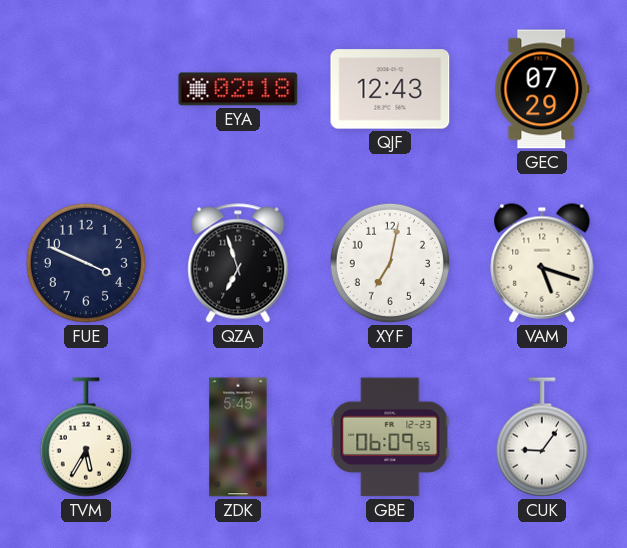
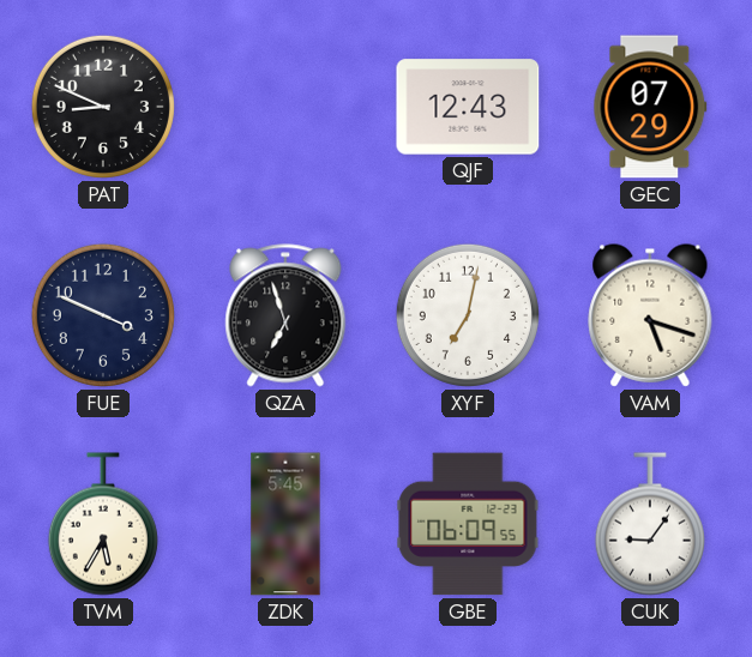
PAT: none -> 8:49 (103, 107)
EYA: 02:18 -> none (238, 89)
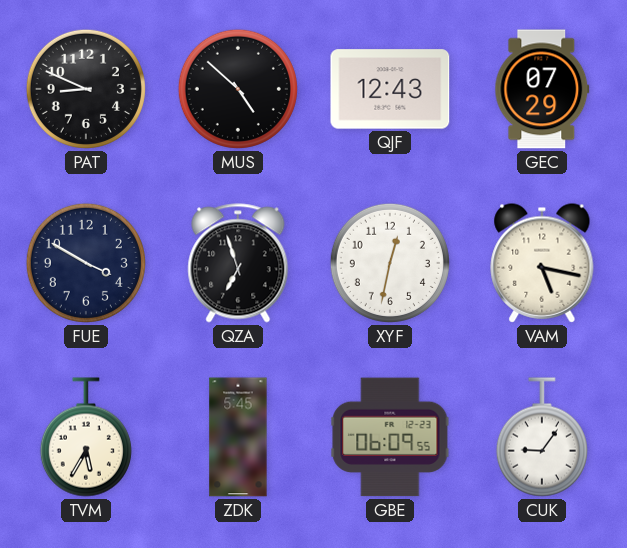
MUS: none -> 4:52 (238, 89)
FUE: 3:49 -> 3:50 (86, 263)
XYF: 7:02 -> 12:32 (390, 263)
VAM: 5:18 -> 5:17 (542, 263)
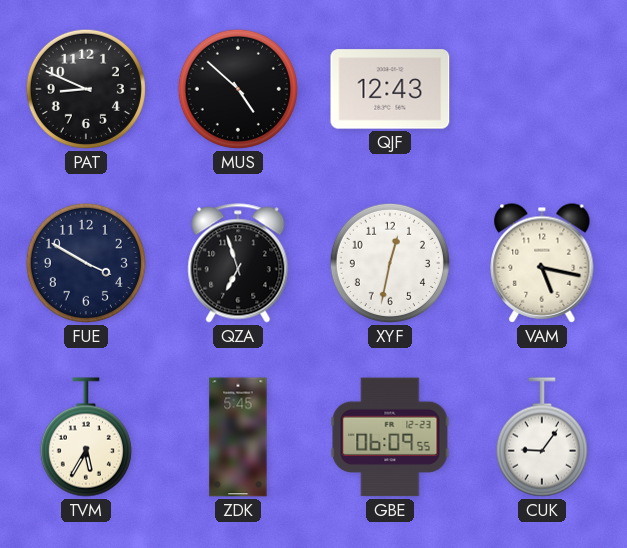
GEC: 07:29 -> none (542, 89)
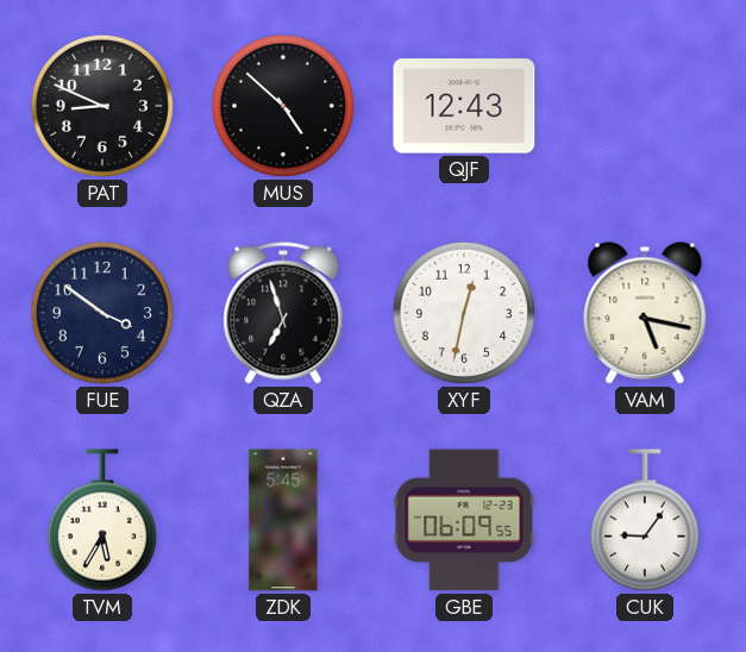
FUE: 3:50 -> 3:51 (102, 313)
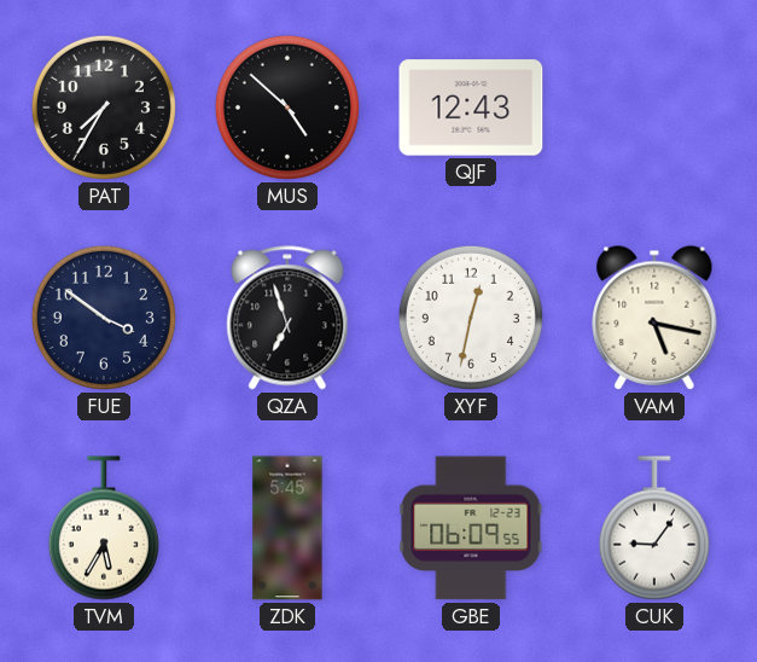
PAT: 8:49 -> 7:35 (104, 108)
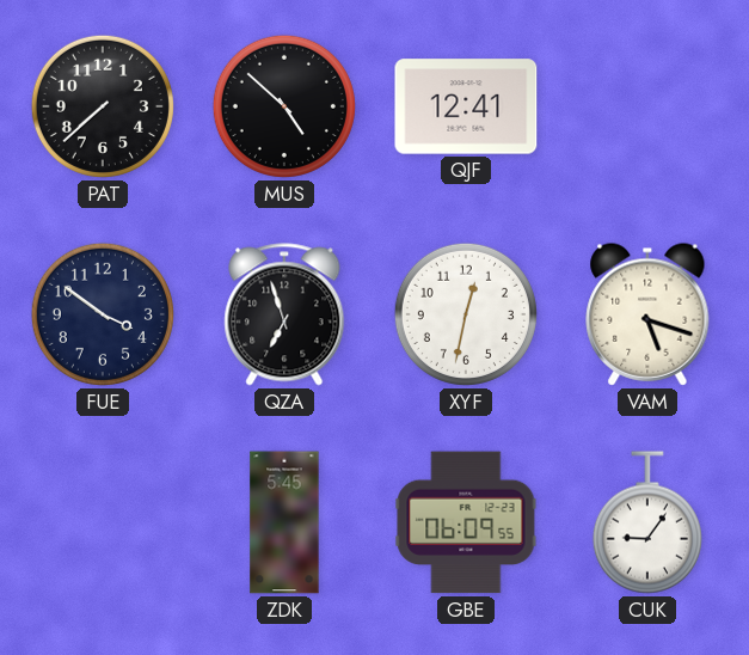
PAT: 7:35 -> 7:38 (103, 106)
QJF: 12:43 -> 12:41 (466, 106)
VAM: 5:17 -> 5:18 (647, 314)
TVM: 5:35 -> none (104, 528)
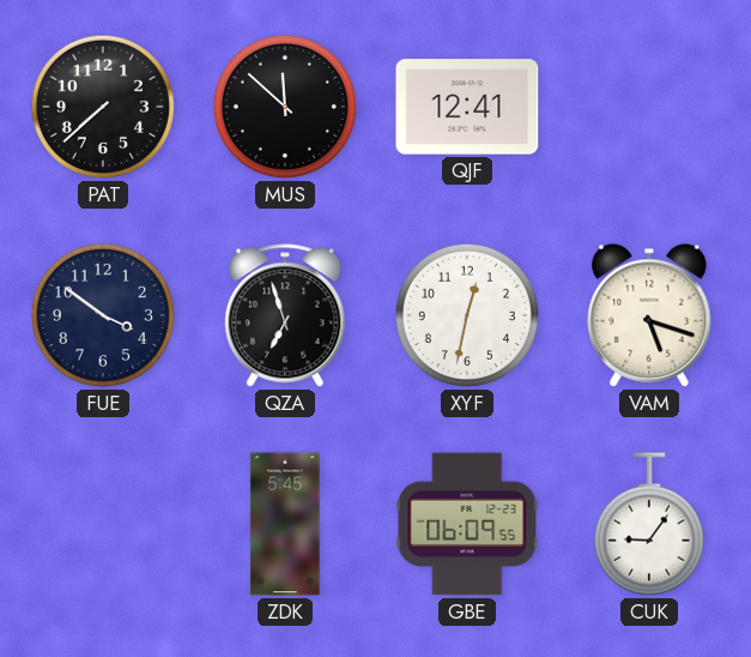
MUS: 4:52 -> 11:52 (285, 107)
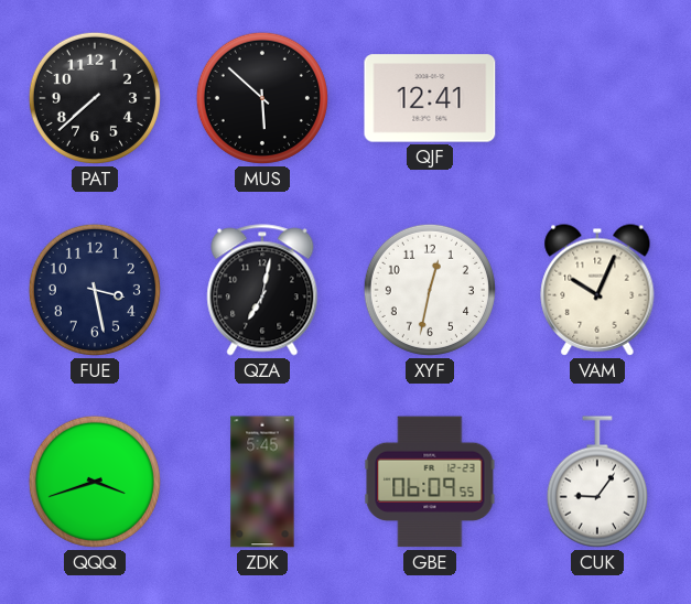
MUS: 11:52 -> 5:52 (262, 98)
FUE: 3:51 -> 3:28 (95, 290)
QZA: 6:57 -> 7:02 (262, 290)
VAM: 5:18 -> 10:04 (597, 290)
QQQ: none -> 3:42 (95, 482)
